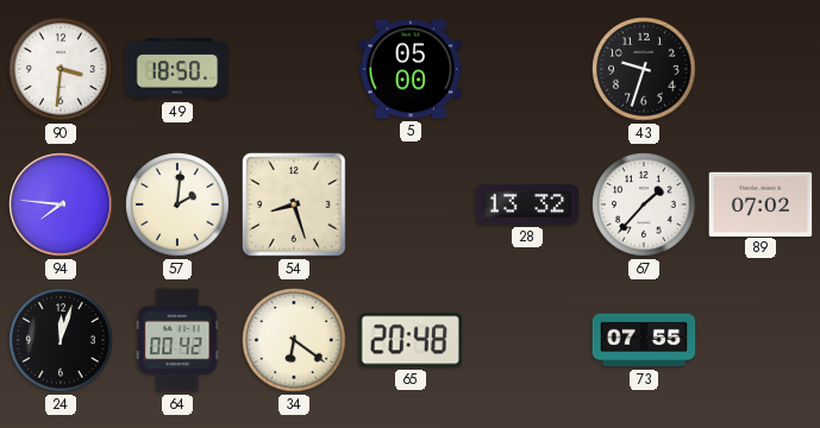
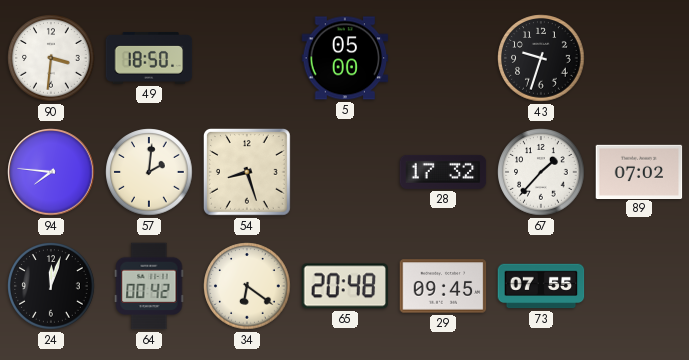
28: 13:32 -> 17:32 (443, 172)
29: none -> 09:45 (443, 286)
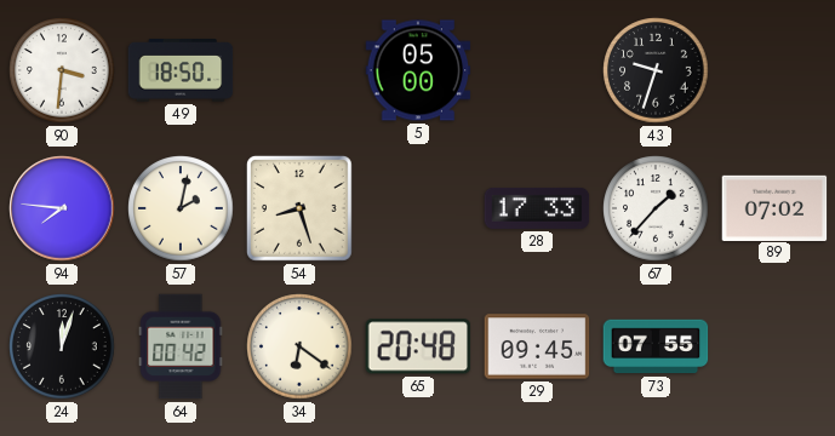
57: 2:01 -> 2:02 (181, 208)
28: 17:32 -> 17:33 (537, 208)
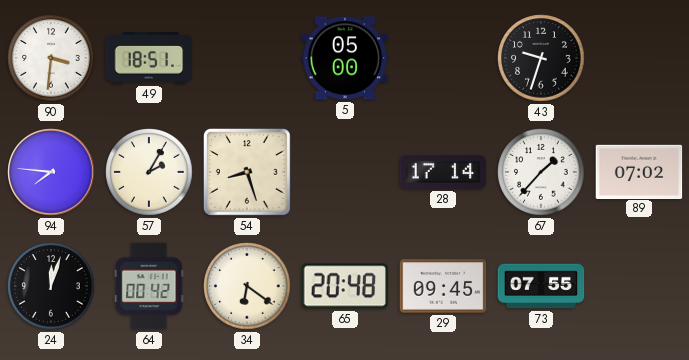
49: 18:50 -> 18:51 (149, 58)
57: 2:02 -> 2:05 (149, 172)
28: 17:33 -> 17:14 (443, 172)
